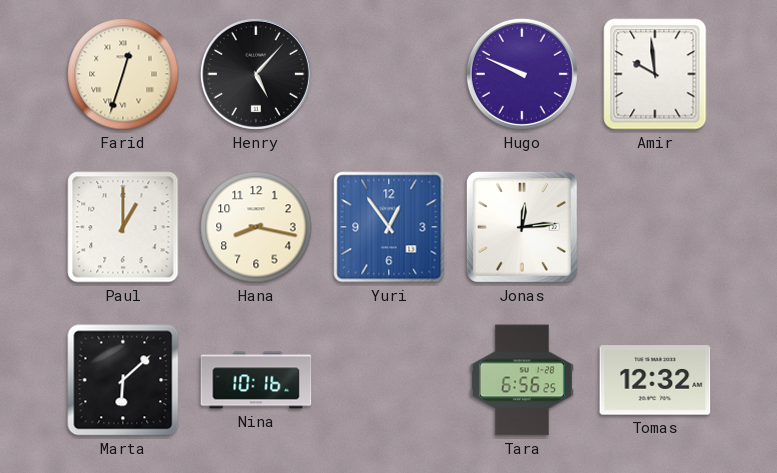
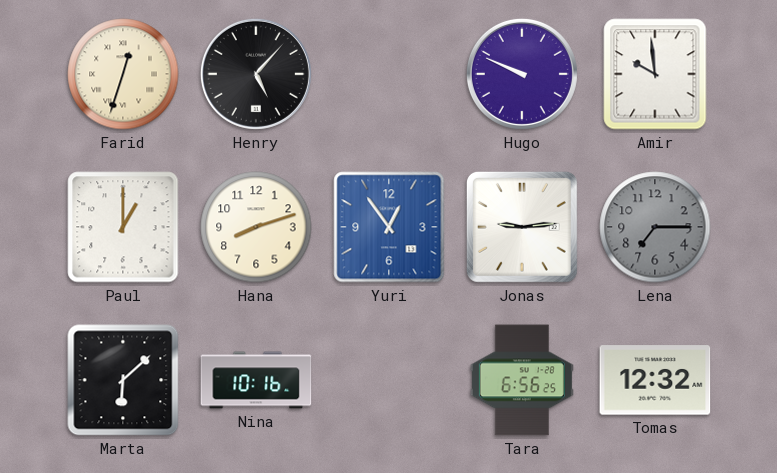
Hana: 8:17 -> 8:12 (256, 227)
Jonas: 12:14 -> 9:14 (522, 227)
Lena: none -> 7:15 (655, 227)
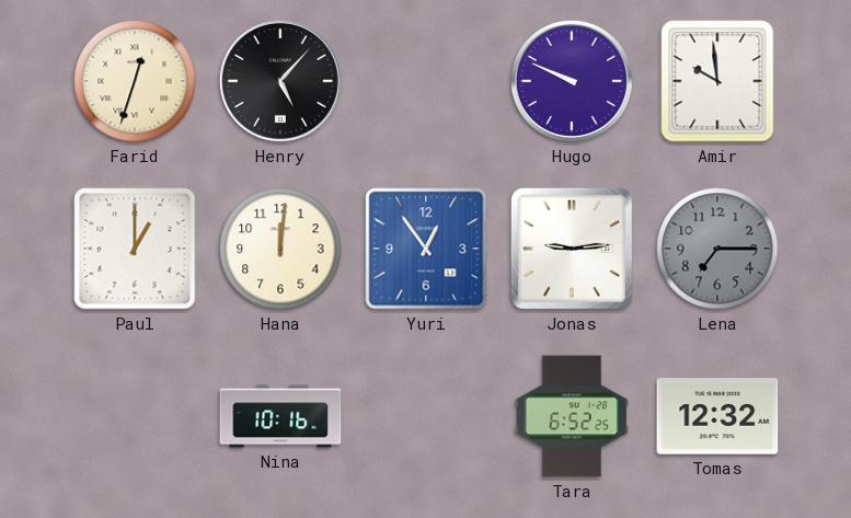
Hana: 8:12 -> 12:01 (280, 249)
Marta: 6:08 -> none (123, 380)
Tara: 6:56 -> 6:52 (572, 416)
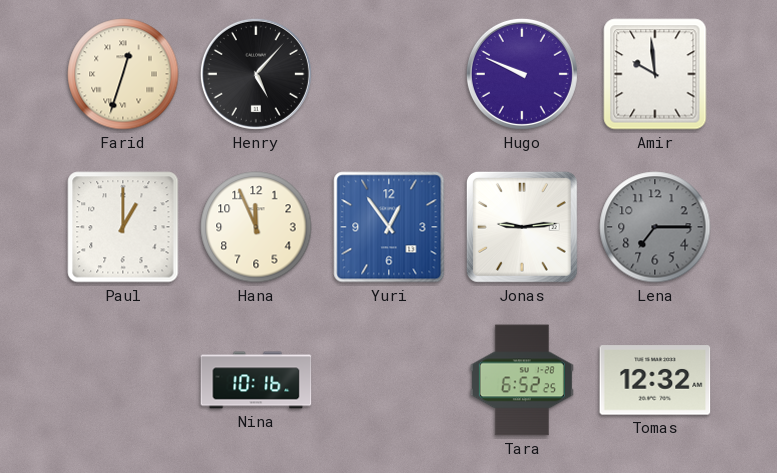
Hana: 12:01 -> 11:56 (256, 227)
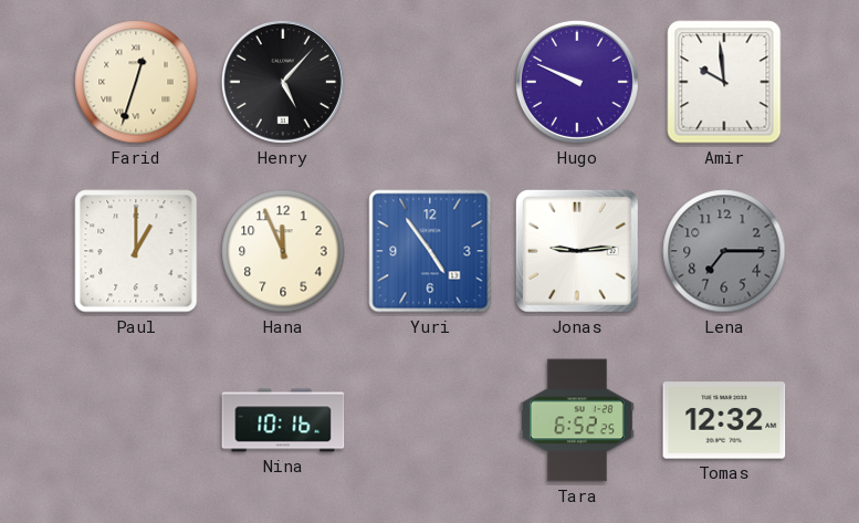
Yuri: 12:54 -> 4:54 (430, 251)
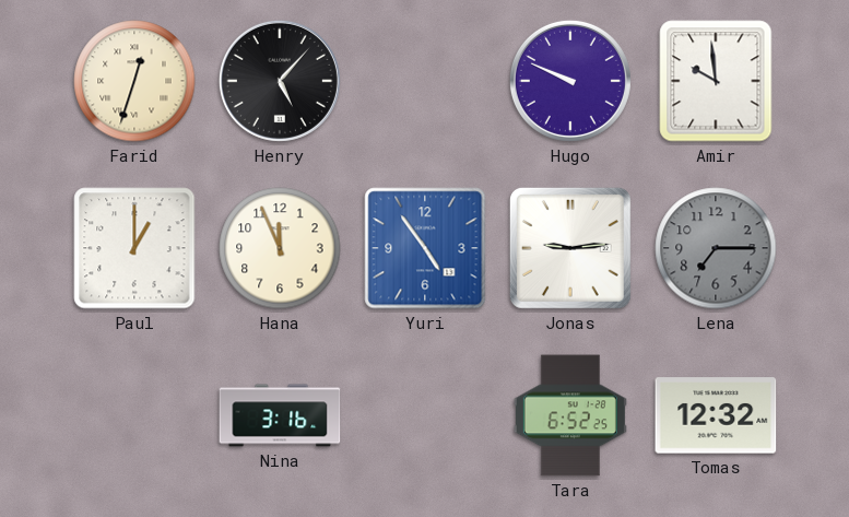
Nina: 10:16 -> 3:16 (280, 415)
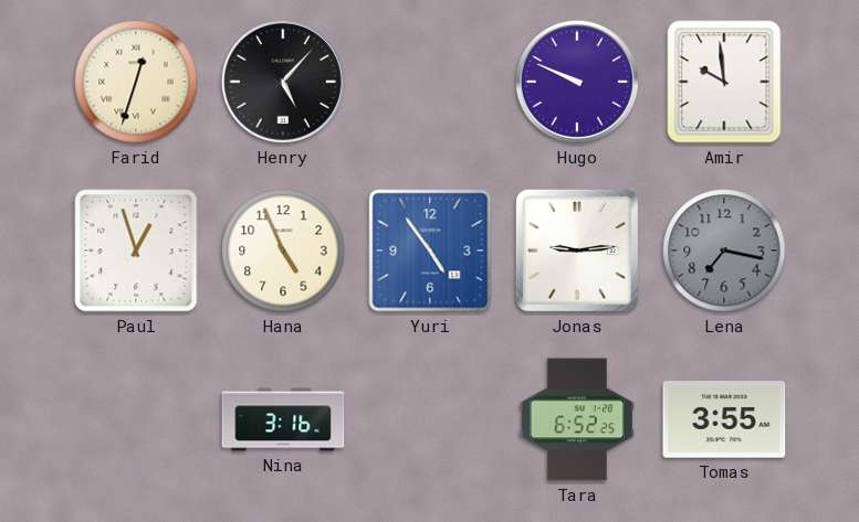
Paul: 1:00 -> 12:57 (136, 251)
Hana: 11:56 -> 4:56 (283, 251)
Lena: 7:15 -> 7:17 (724, 251)
Tomas: 12:32 -> 3:55 (724, 419)
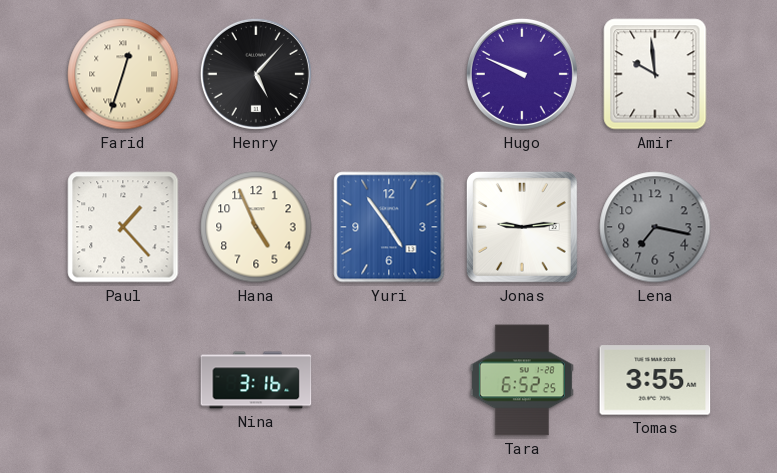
Paul: 12:57 -> 1:23 (123, 227)
